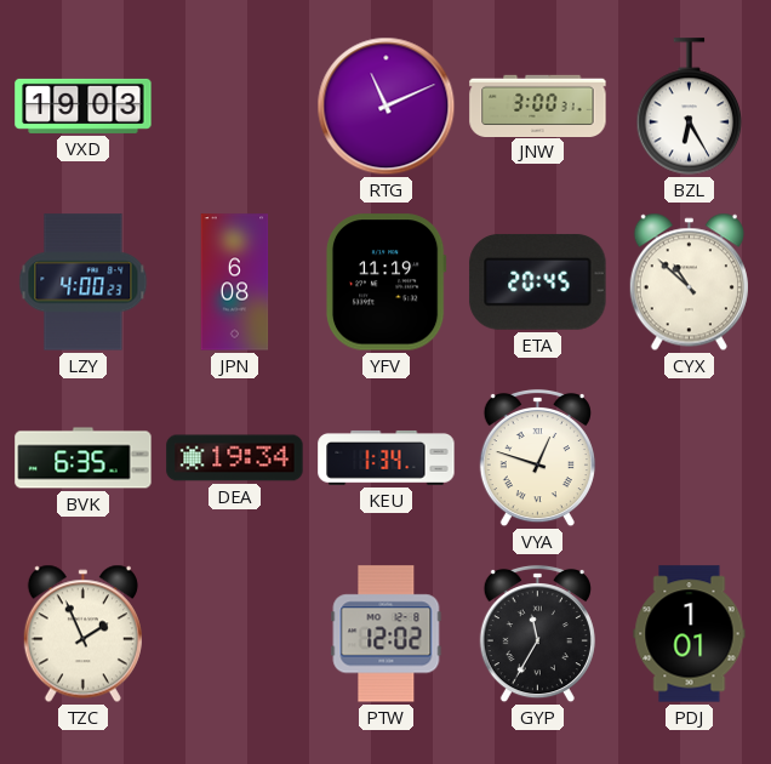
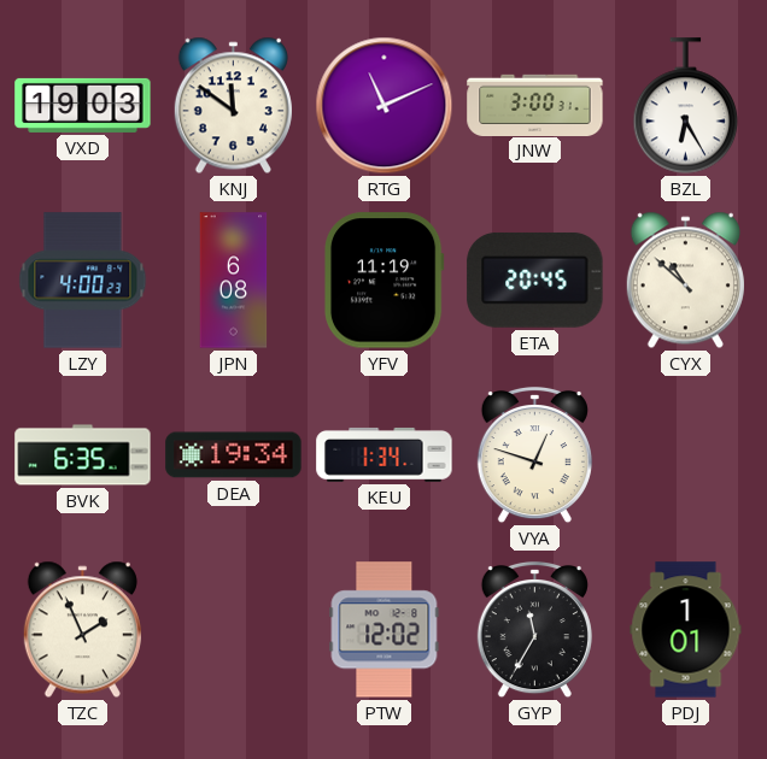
KNJ: none -> 11:51 (233, 106)
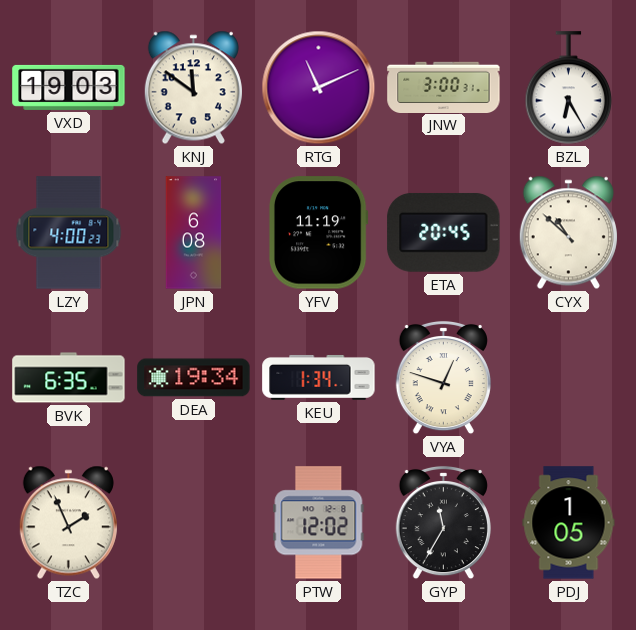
PDJ: 1:01 -> 1:05 (569, 523)
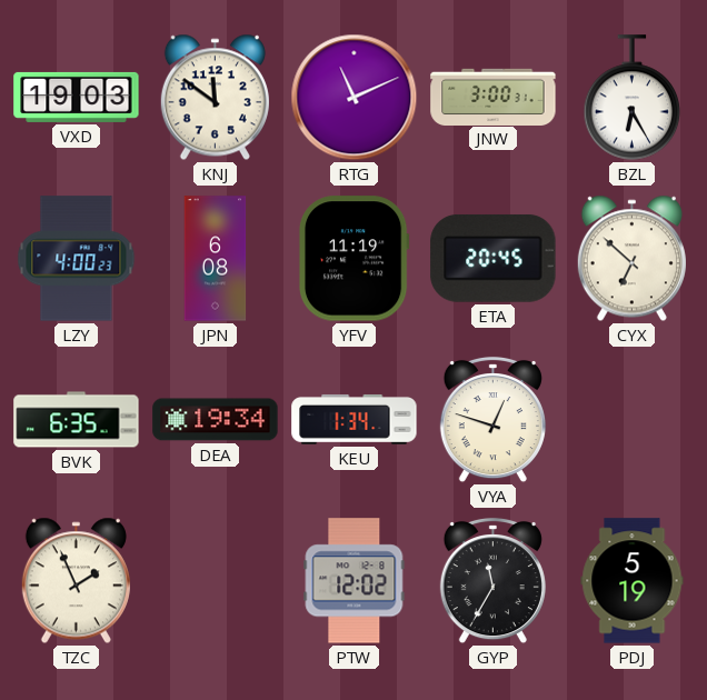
CYX: 10:52 -> 6:52 (631, 259)
PDJ: 1:05 -> 5:19 (633, 581)
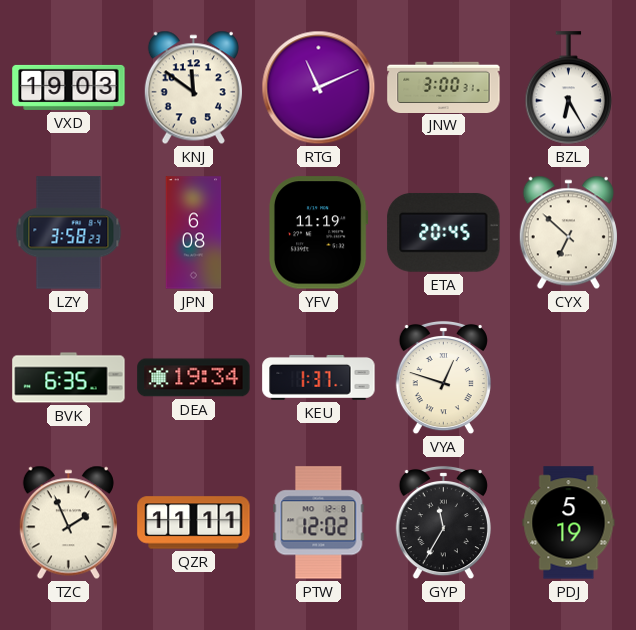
LZY: 4:00 -> 3:58 (69, 233)
KEU: 1:34 -> 1:37 (319, 377)
QZR: none -> 11:11 (194, 523)
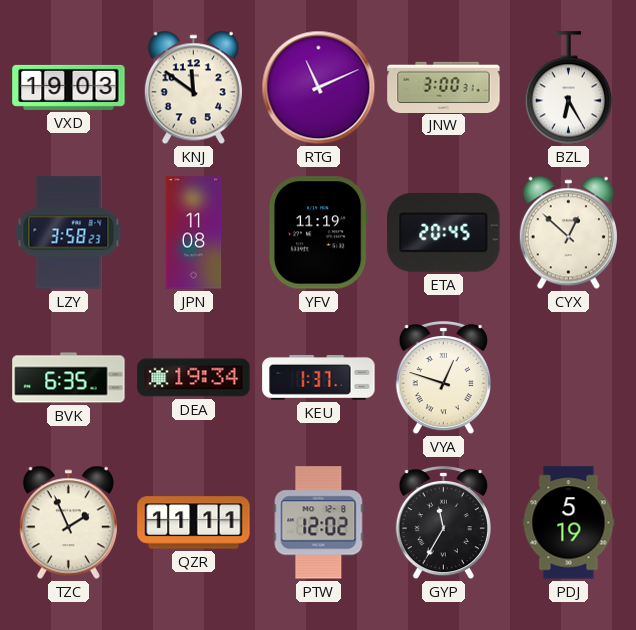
JPN: 6:08 -> 11:08 (194, 233)
CYX: 6:52 -> 12:52 (568, 233)
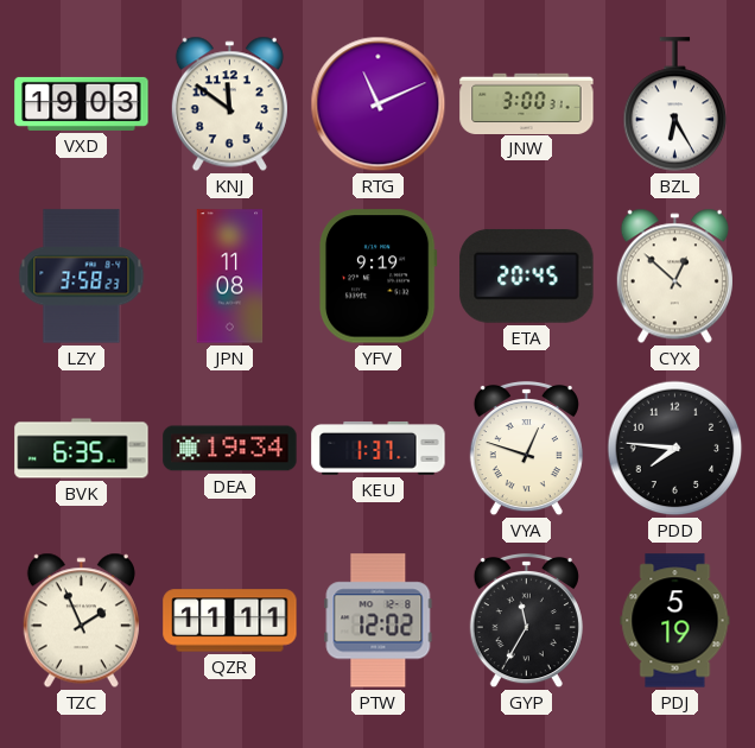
YFV: 11:19 -> 9:19 (377, 277)
PDD: none -> 7:46 (675, 449)
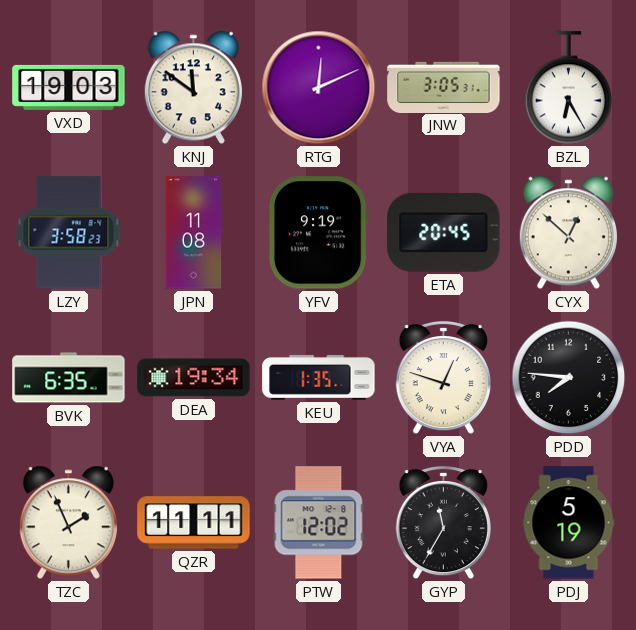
RTG: 11:11 -> 12:11 (319, 88)
JNW: 3:00 -> 3:05 (444, 87)
KEU: 1:37 -> 1:35 (319, 377)
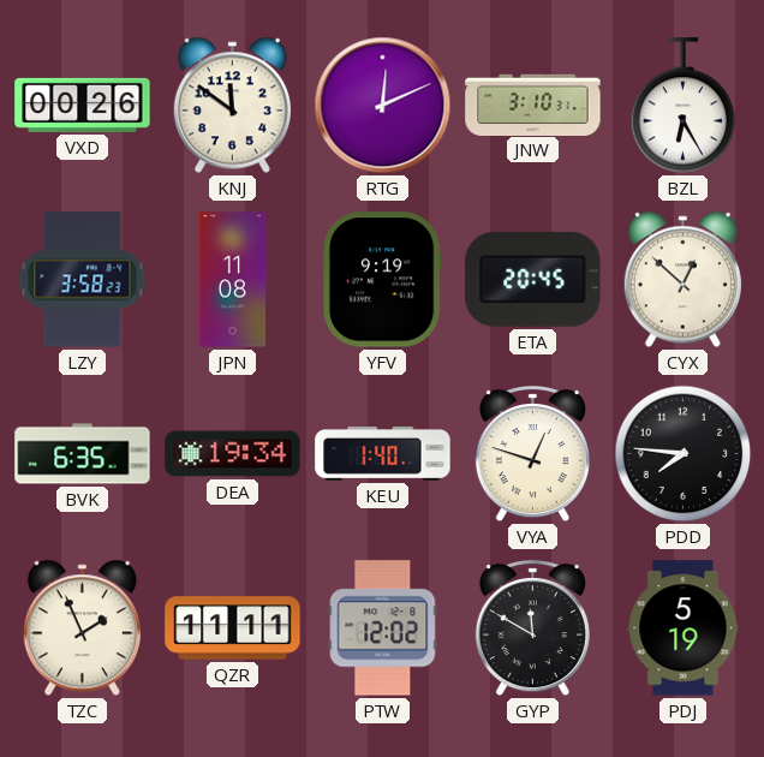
VXD: 19:03 -> 00:26 (83, 105)
JNW: 3:05 -> 3:10 (533, 105)
KEU: 1:35 -> 1:40 (383, 453)
GYP: 11:35 -> 11:50 (532, 628)
